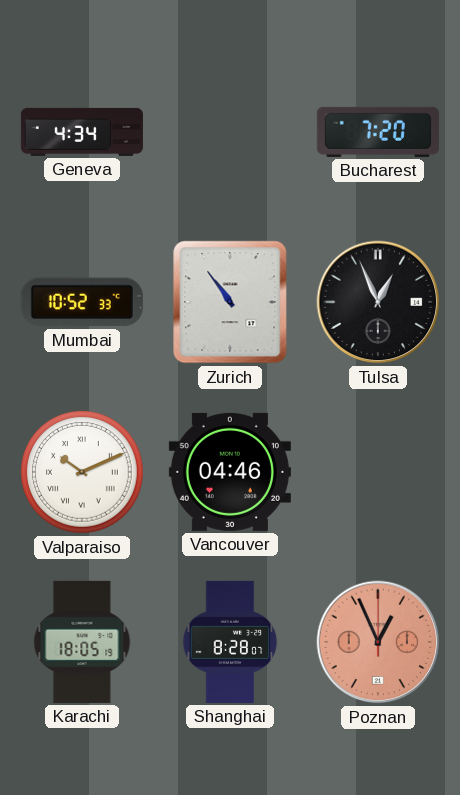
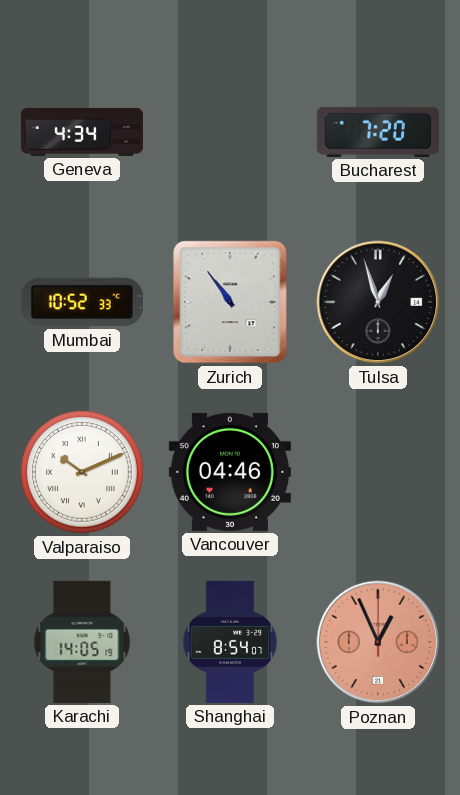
Tulsa: 12:56 -> 12:57 (378, 302)
Karachi: 18:05 -> 14:05 (82, 642)
Shanghai: 8:28 -> 8:54 (230, 642)
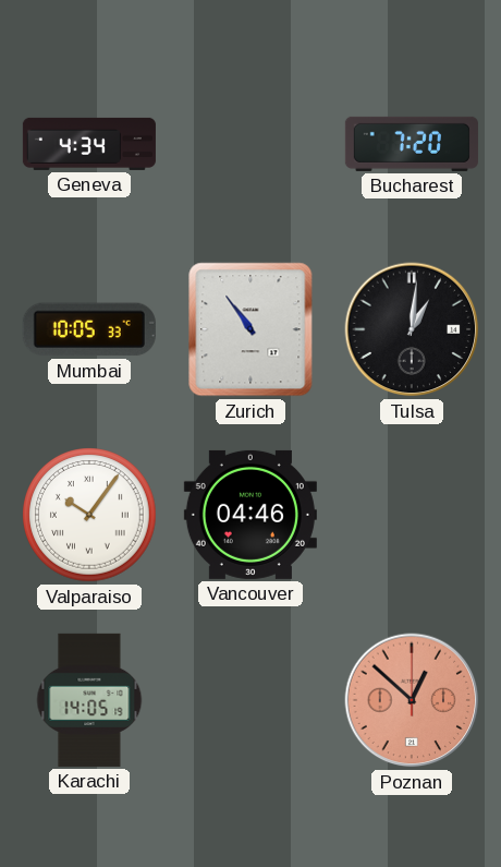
Mumbai: 10:52 -> 10:05 (89, 329)
Tulsa: 12:57 -> 1:01 (412, 329)
Valparaiso: 10:11 -> 10:06 (89, 515)
Shanghai: 8:54 -> none (230, 642)
Poznan: 12:56 -> 12:52 (412, 700)
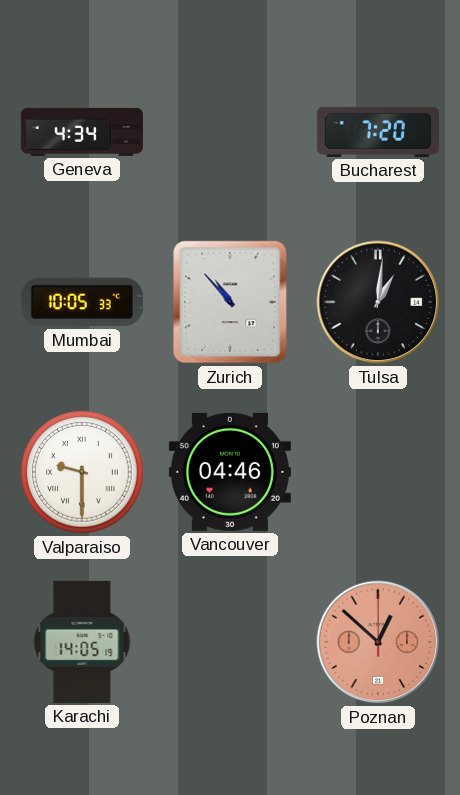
Zurich: 10:54 -> 10:53 (230, 302)
Valparaiso: 10:06 -> 9:30 (82, 472)
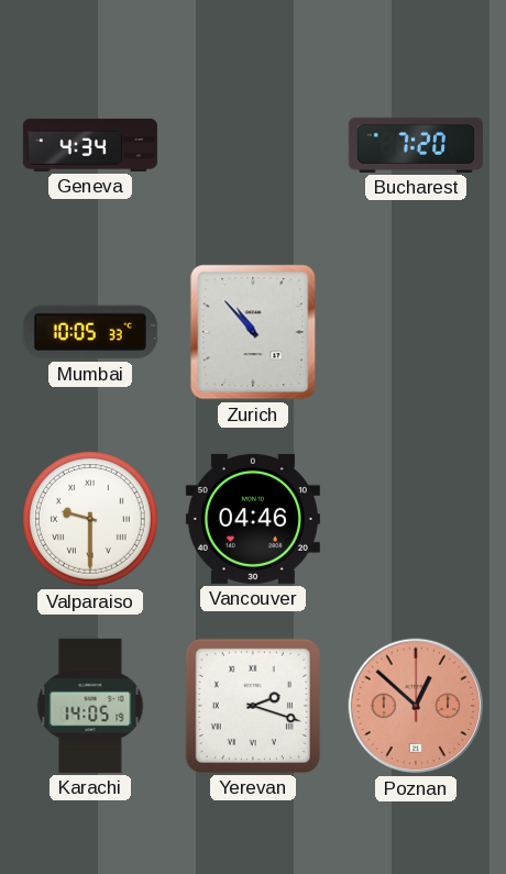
Tulsa: 1:01 -> none (378, 302)
Yerevan: none -> 2:18 (253, 706)
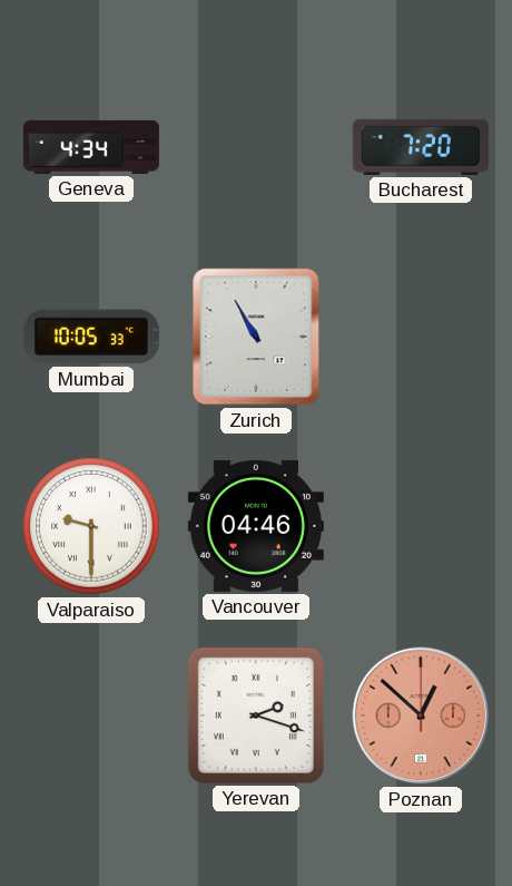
Zurich: 10:53 -> 10:55 (256, 337)
Karachi: 14:05 -> none (90, 706)
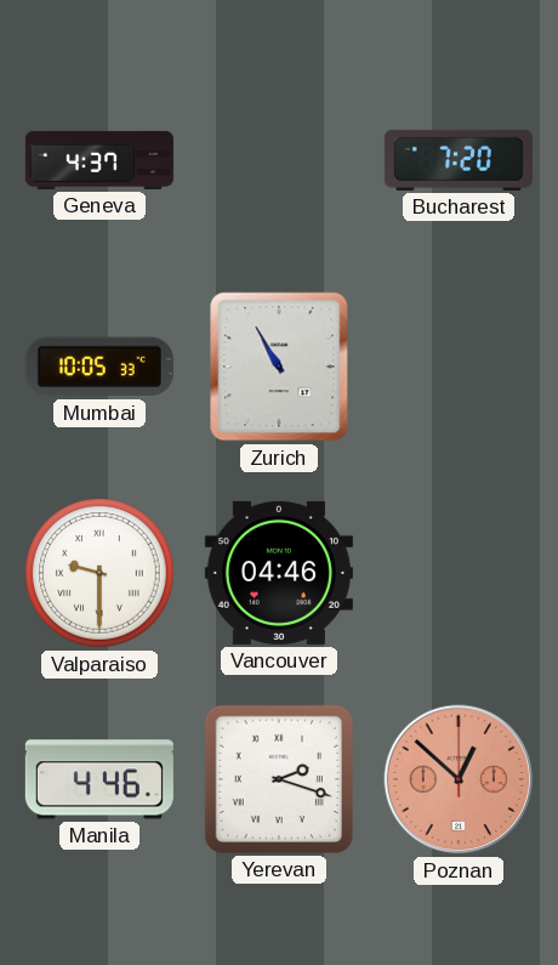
Geneva: 4:34 -> 4:37 (99, 160)
Manila: none -> 4:46 (99, 779)
